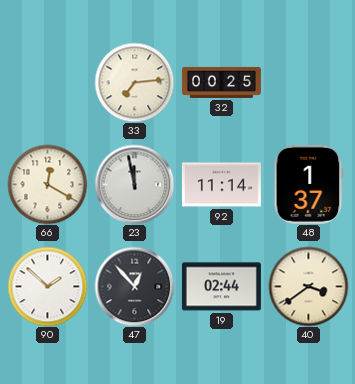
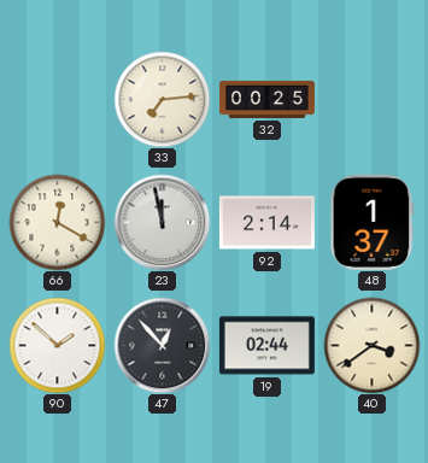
92: 11:14 -> 2:14 (266, 223)
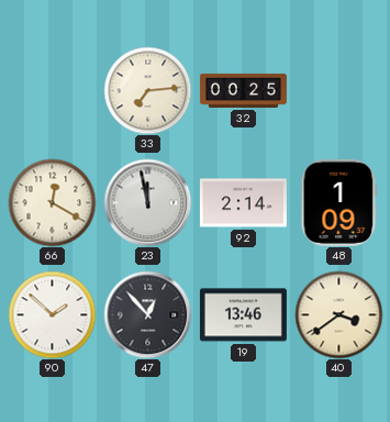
48: 1:37 -> 1:09 (339, 202)
19: 02:44 -> 13:46 (243, 315)
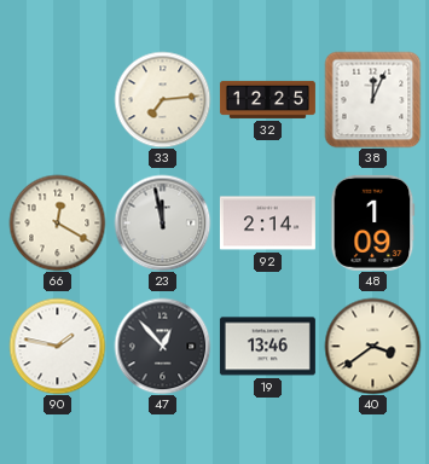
32: 00:25 -> 12:25 (267, 99)
38: none -> 12:04 (372, 99)
90: 1:52 -> 1:47 (57, 346)
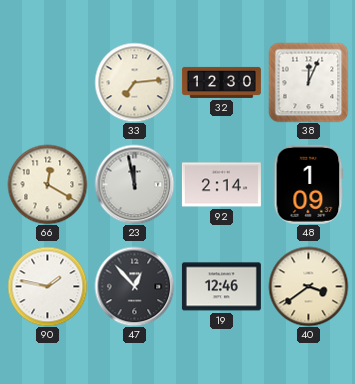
32: 12:25 -> 12:30 (221, 82)
19: 13:46 -> 12:46 (221, 287)
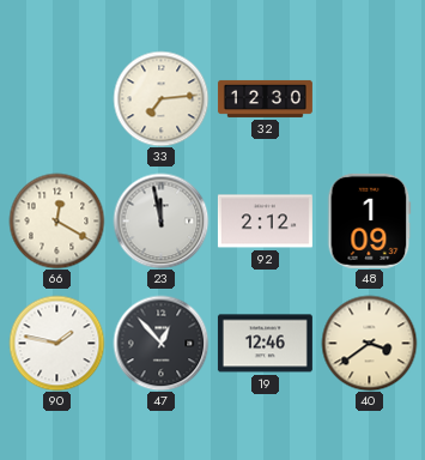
38: 12:04 -> none (308, 82)
92: 2:14 -> 2:12 (265, 222)
